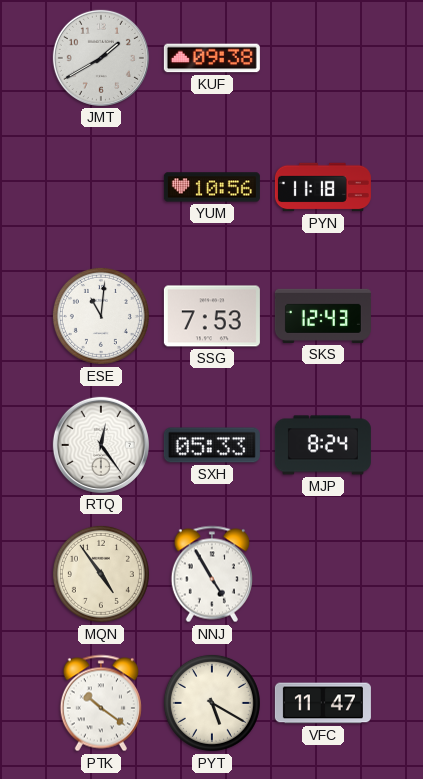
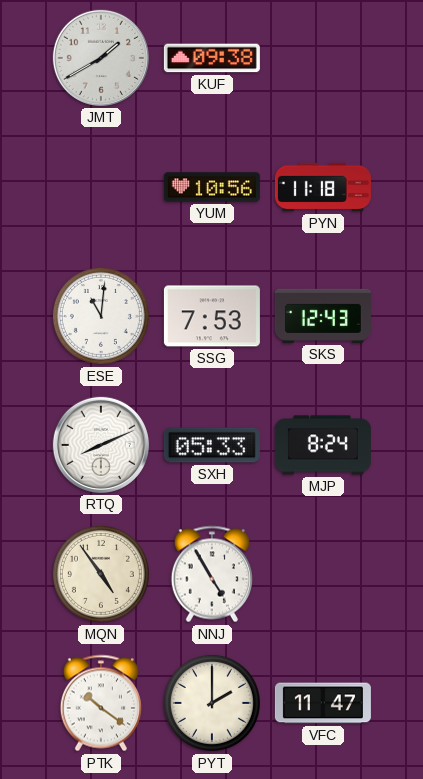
RTQ: 12:24 -> 8:11 (101, 445)
PYT: 5:20 -> 2:00 (212, 703)
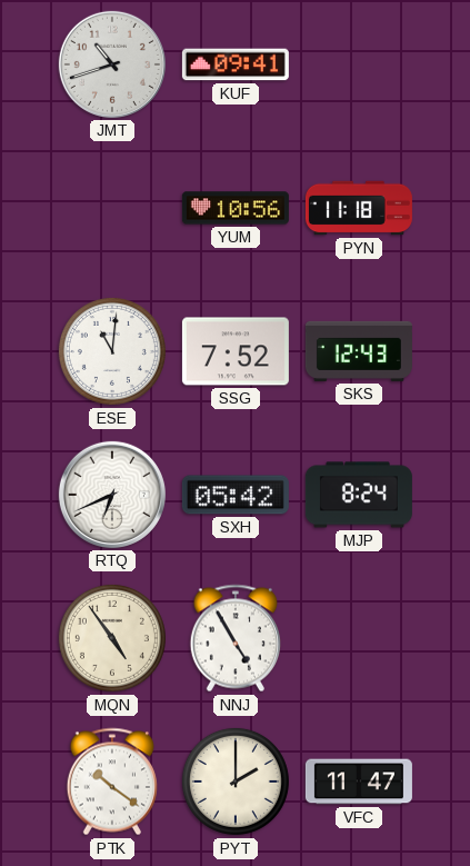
JMT: 1:40 -> 10:42 (112, 64)
KUF: 09:38 -> 09:41 (236, 64)
SSG: 7:53 -> 7:52 (236, 351)
RTQ: 8:11 -> 6:41 (112, 495)
SXH: 05:33 -> 05:42 (236, 495)
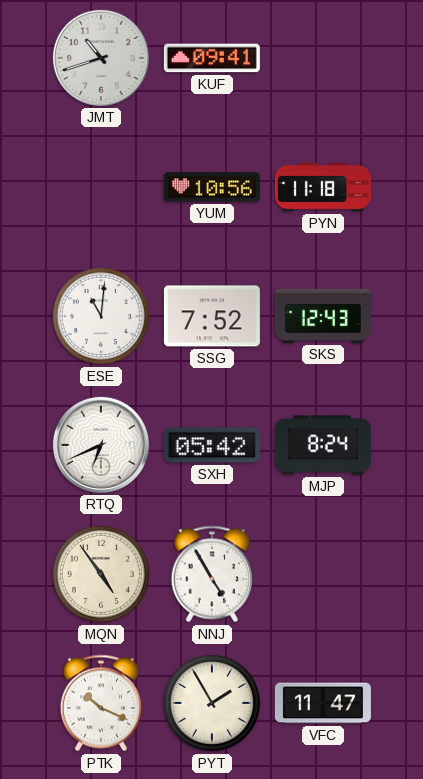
PTK: 10:21 -> 10:19 (101, 703)
PYT: 2:00 -> 1:55 (212, 703)
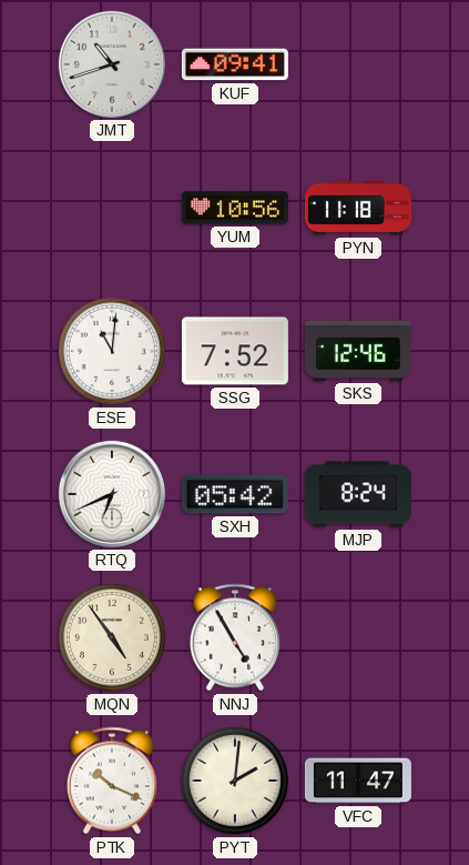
SKS: 12:43 -> 12:46 (358, 351)
PYT: 1:55 -> 2:01 (235, 781)
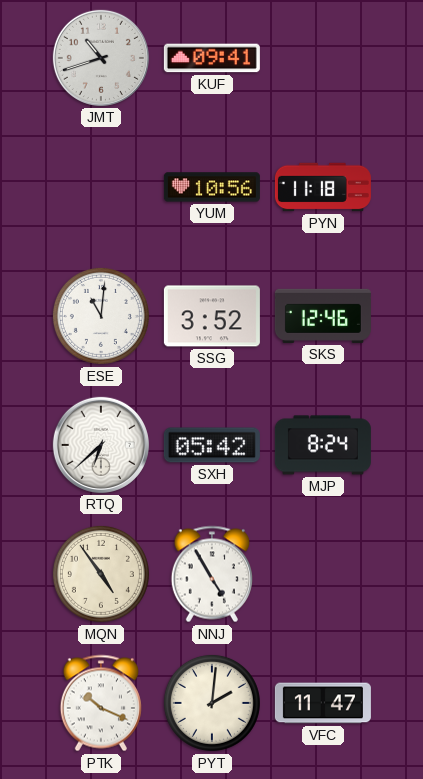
SSG: 7:52 -> 3:52 (212, 316)
RTQ: 6:41 -> 6:38 (101, 445)
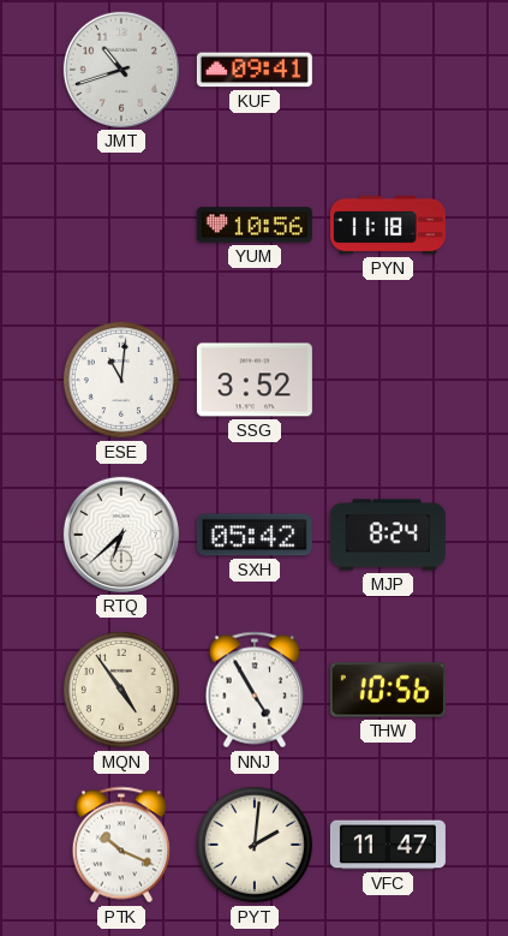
SKS: 12:46 -> none (323, 316)
THW: none -> 10:56 (388, 690)
